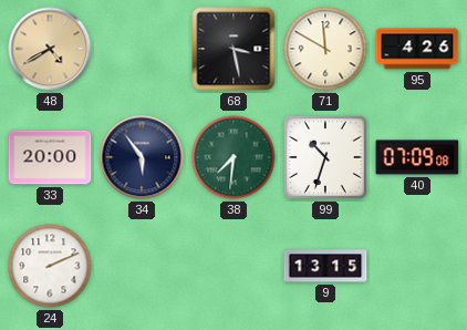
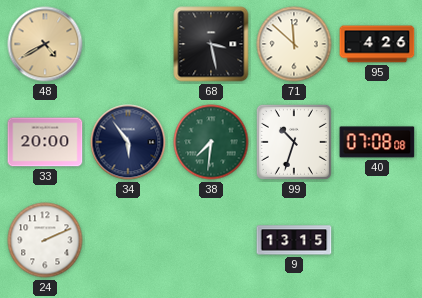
71: 11:50 -> 11:52 (294, 44)
40: 07:09 -> 07:08 (377, 142)
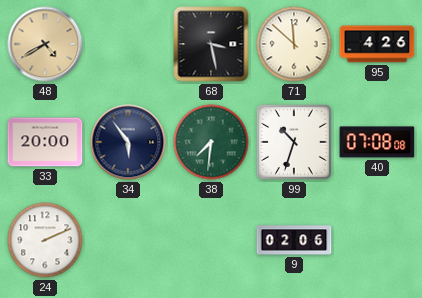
9: 13:15 -> 02:06 (294, 240)
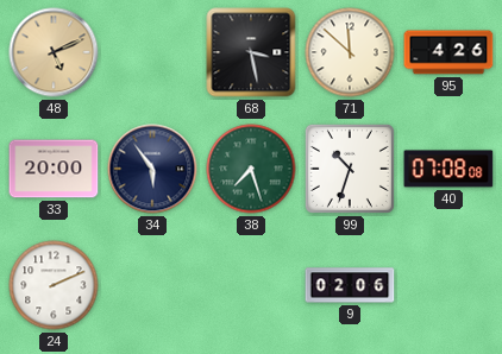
48: 4:40 -> 5:11 (54, 52)
38: 7:31 -> 7:27 (251, 169)
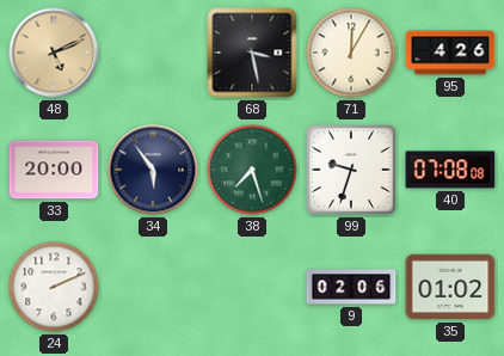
71: 11:52 -> 12:05 (351, 53)
99: 10:33 -> 9:33 (351, 170)
35: none -> 01:02 (450, 287)
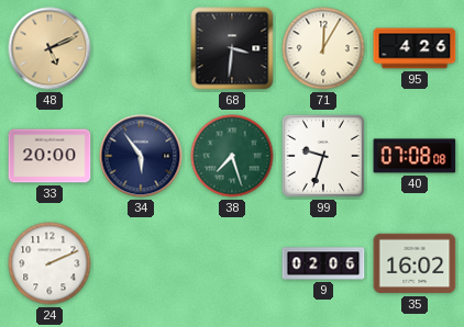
68: 3:28 -> 3:31 (232, 48)
35: 01:02 -> 16:02 (415, 263)
